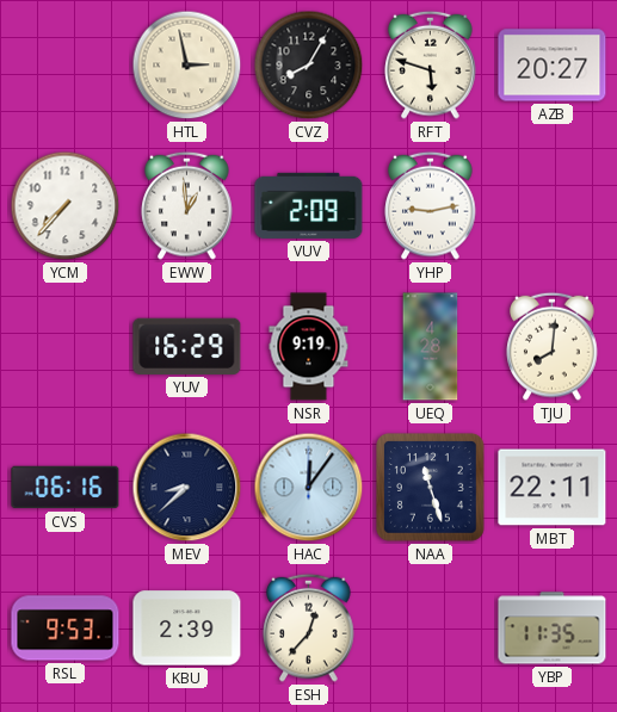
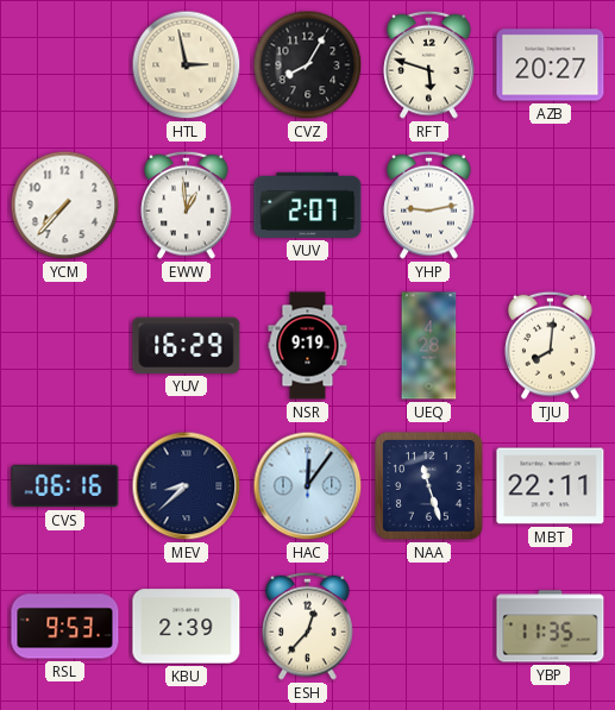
VUV: 2:09 -> 2:07 (308, 205)
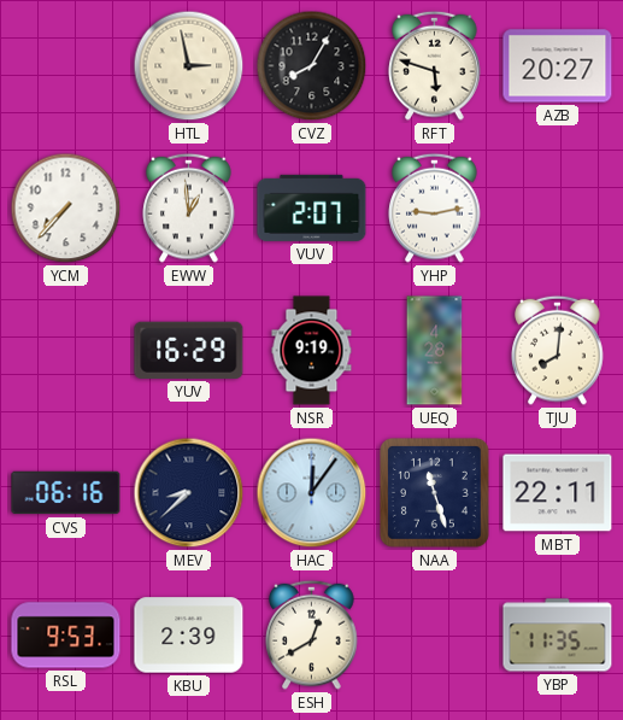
ESH: 12:37 -> 12:40 (312, 634)
